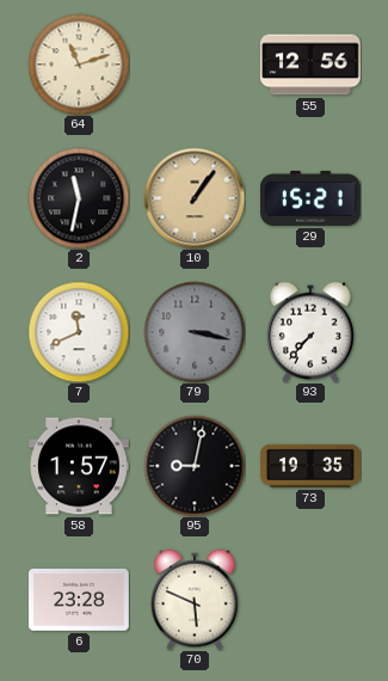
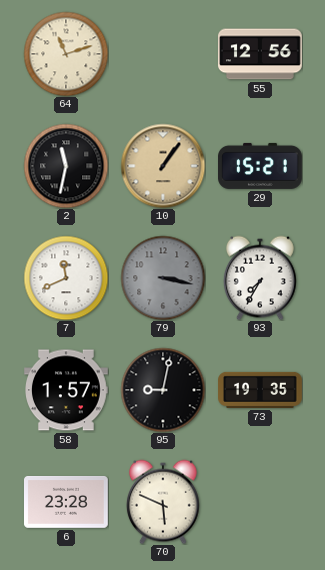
93: 7:37 -> 7:35 (260, 278)
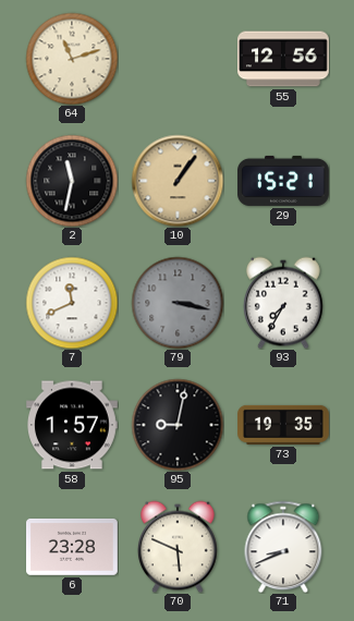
71: none -> 8:41 (283, 547)
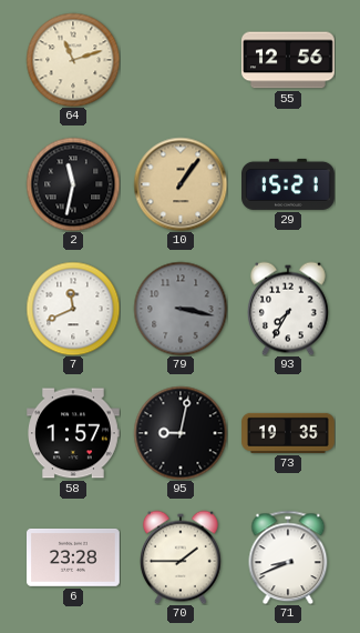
70: 5:49 -> 1:45 (181, 557)
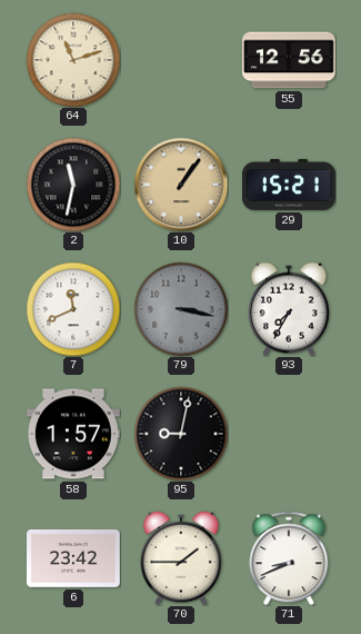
73: 19:35 -> none (288, 433)
6: 23:28 -> 23:42 (74, 558)
